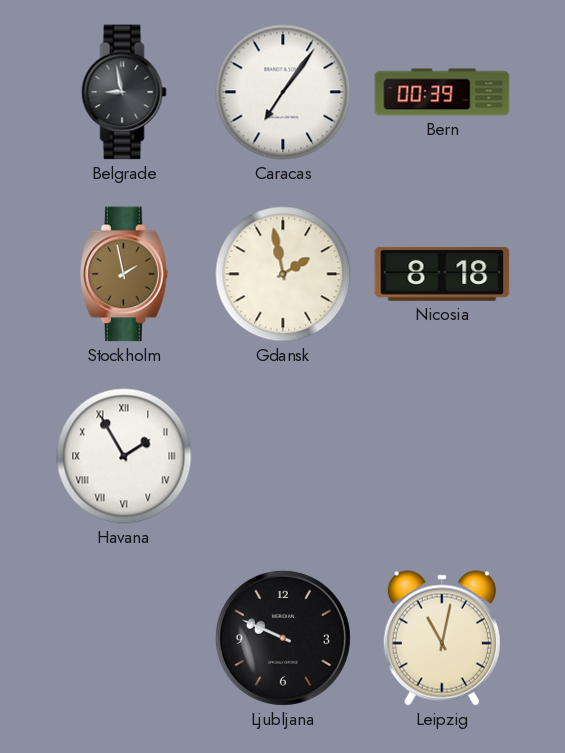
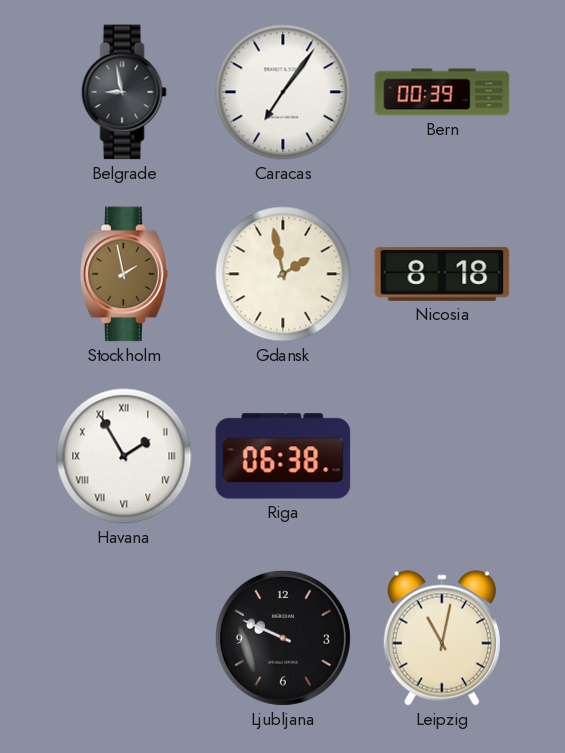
Riga: none -> 06:38 (283, 456)
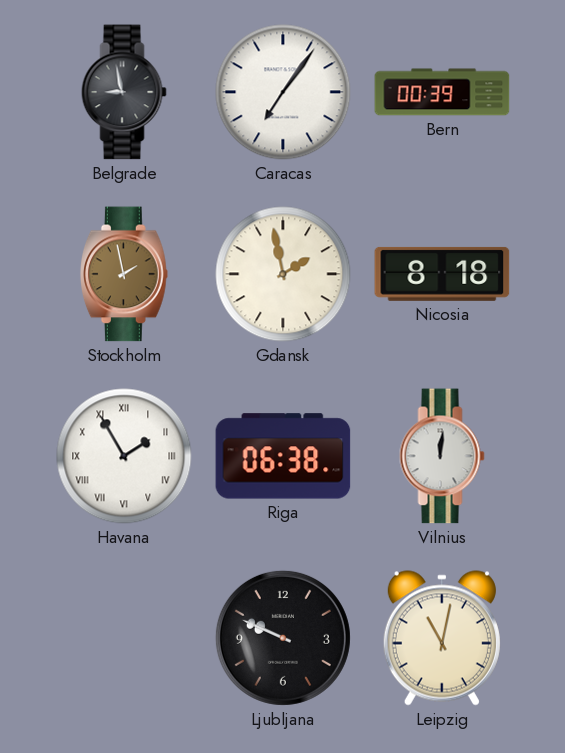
Vilnius: none -> 12:01 (442, 456)
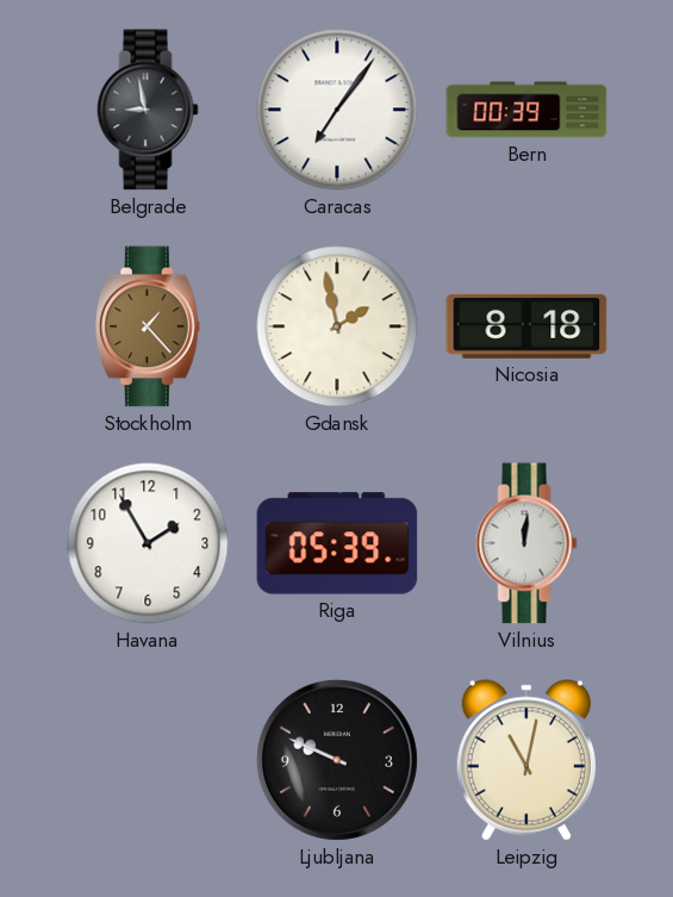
Stockholm: 1:58 -> 1:23 (148, 326)
Havana numerals: Roman -> Arabic (148, 543)
Riga: 06:38 -> 05:39 (337, 543)
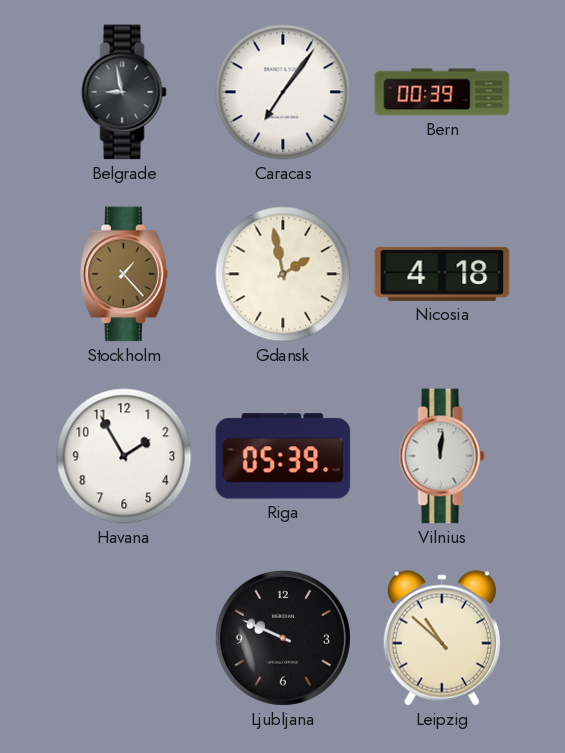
Nicosia: 8:18 -> 4:18 (442, 274)
Leipzig: 11:02 -> 10:52 (442, 638)
